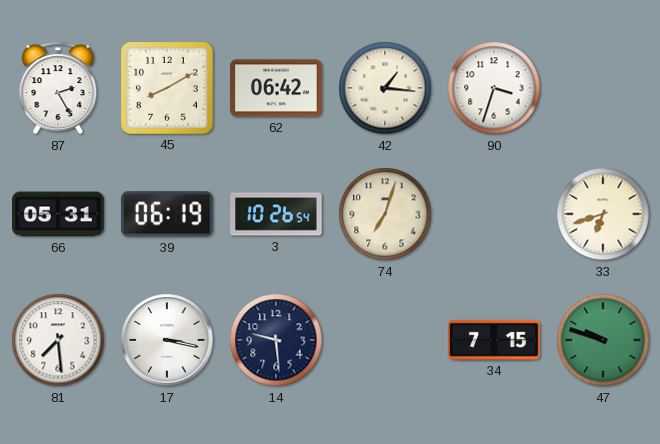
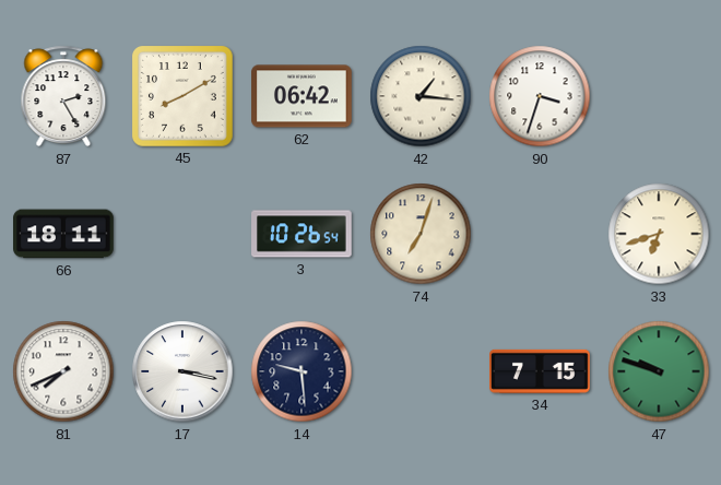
66: 05:31 -> 18:11 (63, 234)
39: 06:19 -> none (167, 214)
81: 7:29 -> 7:41 (63, 371)
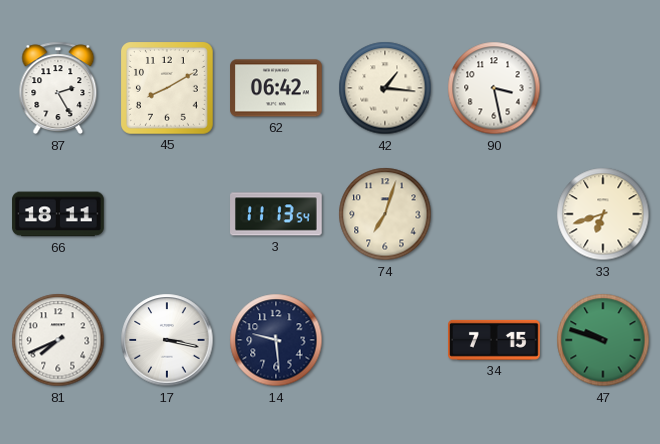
90: 3:33 -> 3:28 (494, 88)
3: 10:26 -> 11:13 (276, 214)
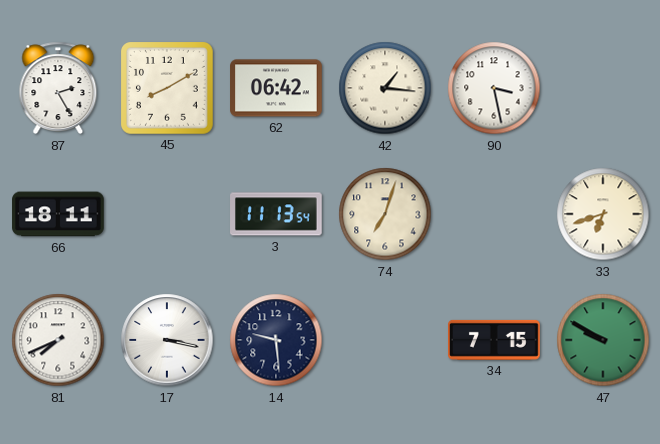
47: 9:48 -> 9:50 (603, 340)
